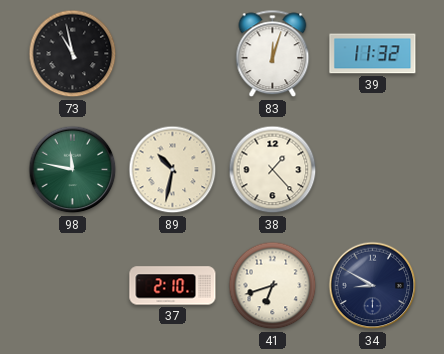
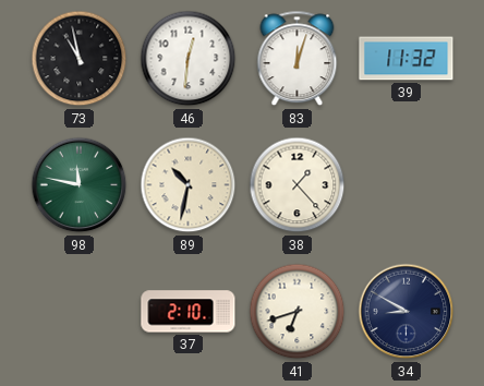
46: none -> 12:31 (189, 59)
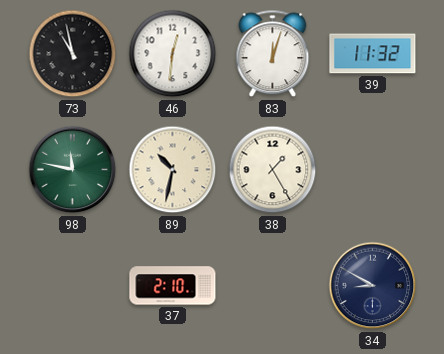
38: 1:23 -> 1:25 (273, 170)
41: 6:42 -> none (298, 312)
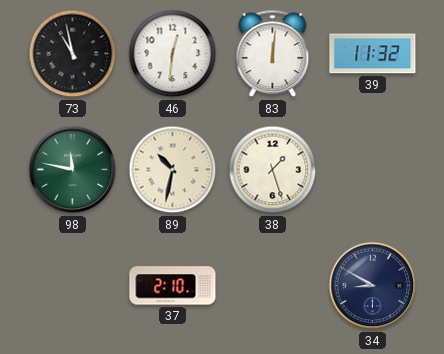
83: 12:03 -> 12:01 (273, 54)
38: 1:25 -> 1:27 (273, 170)
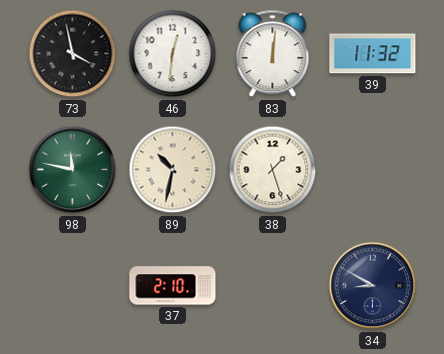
73: 10:58 -> 3:58 (73, 54)
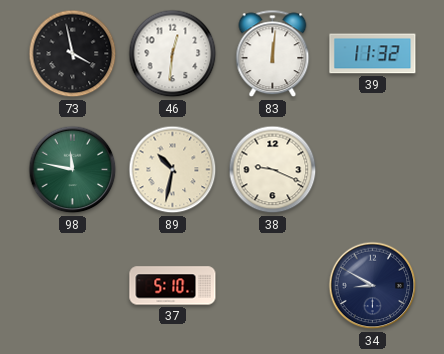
38: 1:27 -> 9:19 (273, 170)
37: 2:10 -> 5:10 (173, 286)
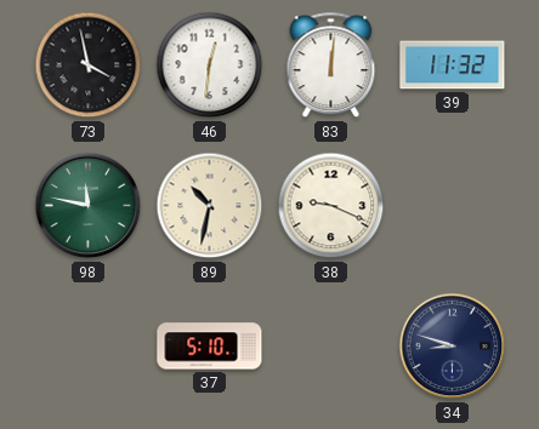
34: 8:50 -> 8:48 (453, 347)
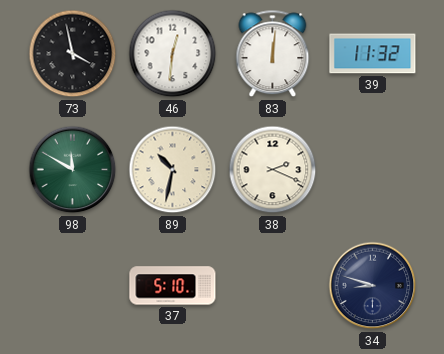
98: 11:47 -> 11:50 (73, 170)
38: 9:19 -> 2:19 (273, 170)
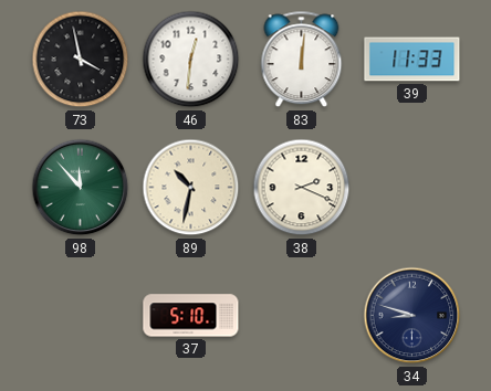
39: 11:32 -> 11:33 (412, 60)
98: 11:50 -> 11:53 (81, 188)
